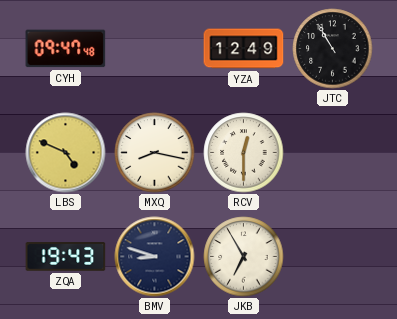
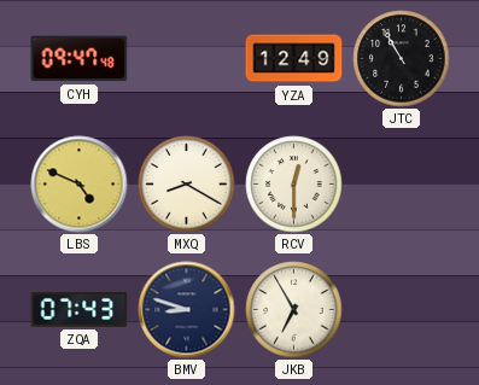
MXQ: 8:17 -> 8:20 (187, 185)
ZQA: 19:43 -> 07:43 (80, 310)
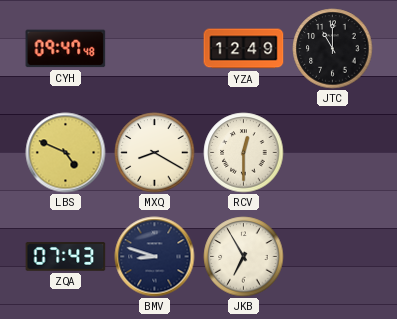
JTC: 10:55 -> 11:00 (333, 49)
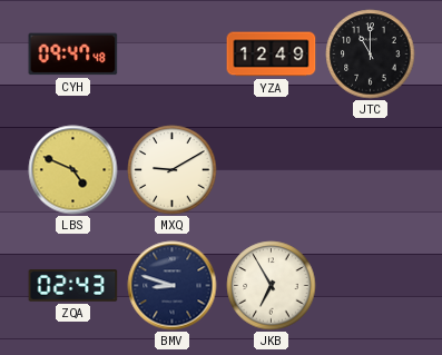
MXQ: 8:20 -> 9:10 (173, 170)
RCV: 12:30 -> none (244, 153)
ZQA: 07:43 -> 02:43 (73, 286)
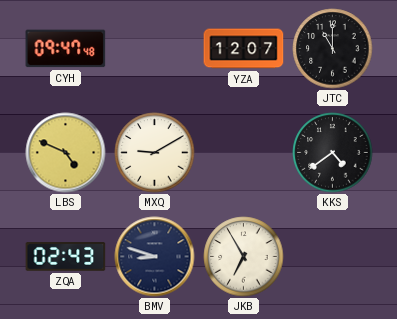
YZA: 12:49 -> 12:07 (244, 49)
KKS: none -> 4:39 (333, 153)
